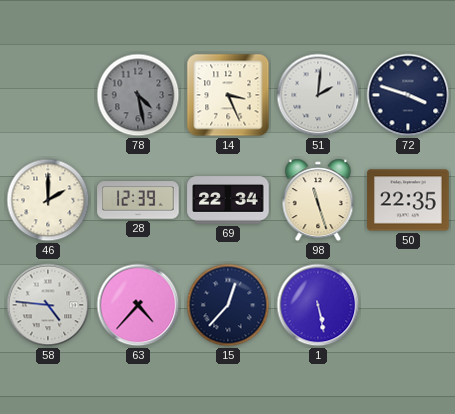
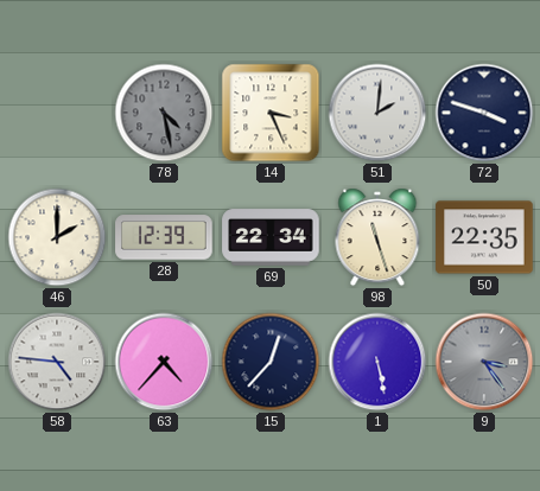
9: none -> 3:24 (484, 362)
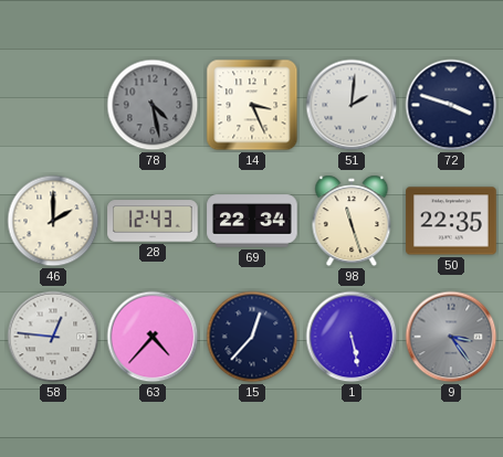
28: 12:39 -> 12:43 (153, 221)
58: 4:46 -> 12:46 (53, 337)
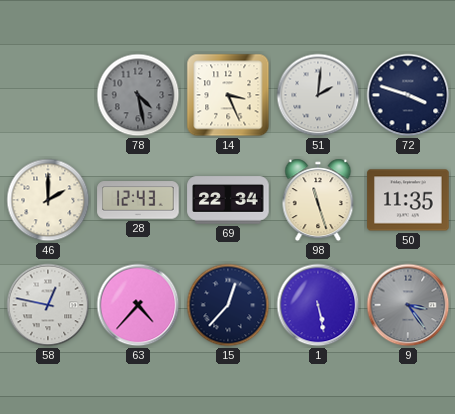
50: 22:35 -> 11:35 (408, 200)
58: 12:46 -> 12:47 (48, 305)
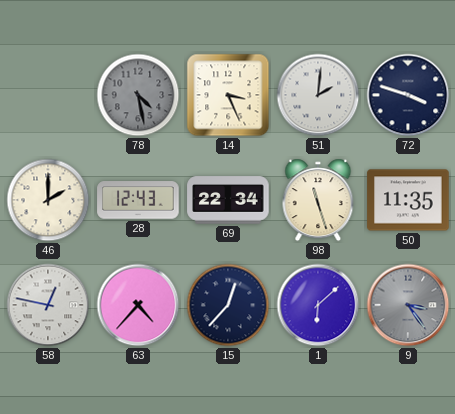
1: 5:28 -> 6:08 (318, 305)
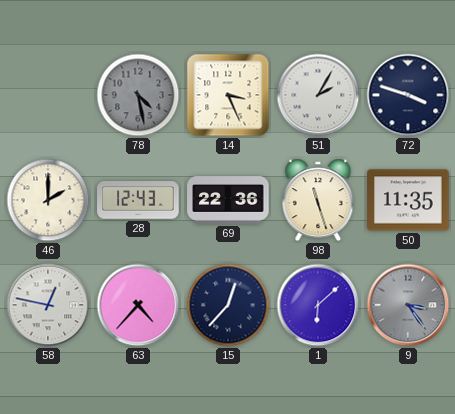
51: 2:01 -> 2:05 (318, 95)
69: 22:34 -> 22:36 (228, 200)
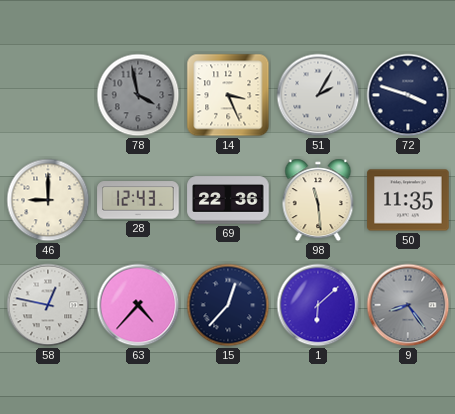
78: 4:28 -> 3:58 (138, 95)
46: 2:00 -> 9:00 (48, 200)
98: 11:27 -> 11:29 (318, 200)
9: 3:24 -> 8:24 (408, 305)
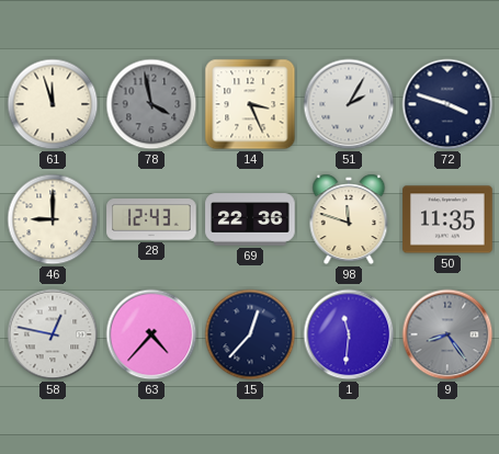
61: none -> 11:57 (53, 104)
98: 11:29 -> 11:48 (349, 219)
1: 6:08 -> 11:31 (349, 334)
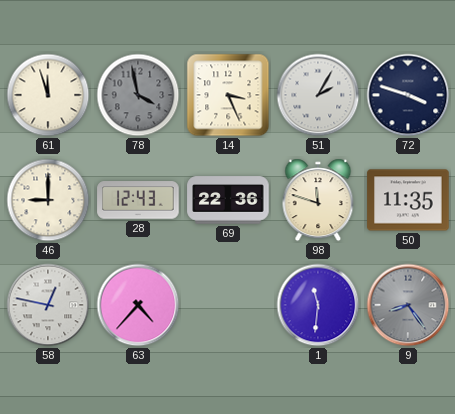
15: 12:37 -> none (250, 334)
